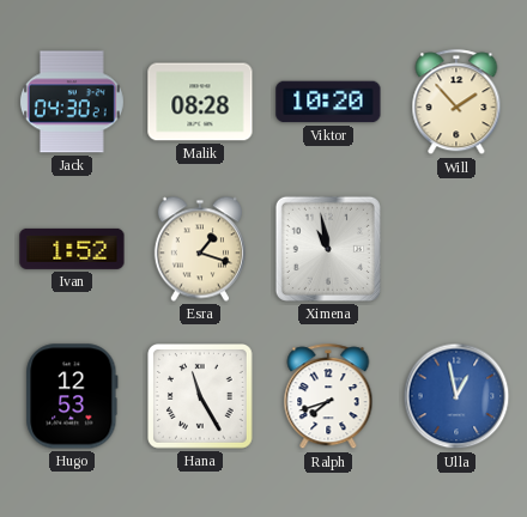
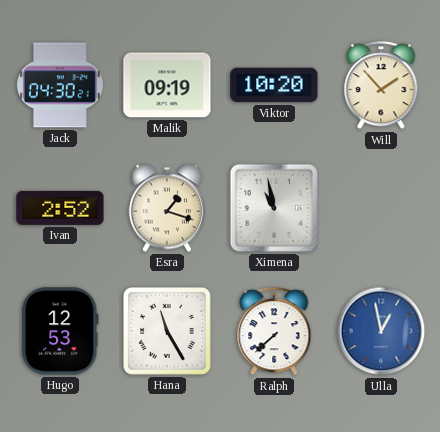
Malik: 08:28 -> 09:19 (167, 85)
Ivan: 1:52 -> 2:52 (60, 208)
Ralph: 7:42 -> 7:38 (274, 332)
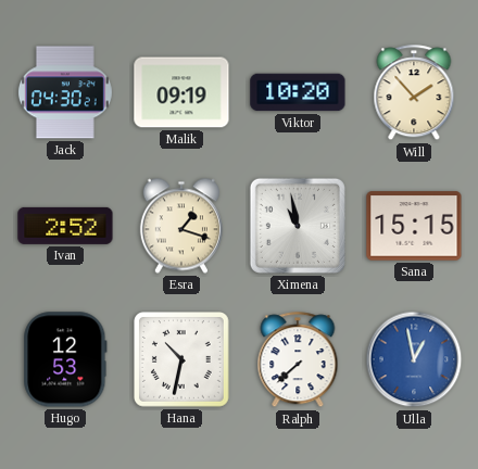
Sana: none -> 15:15 (414, 226)
Hana: 11:25 -> 10:32 (183, 360)
